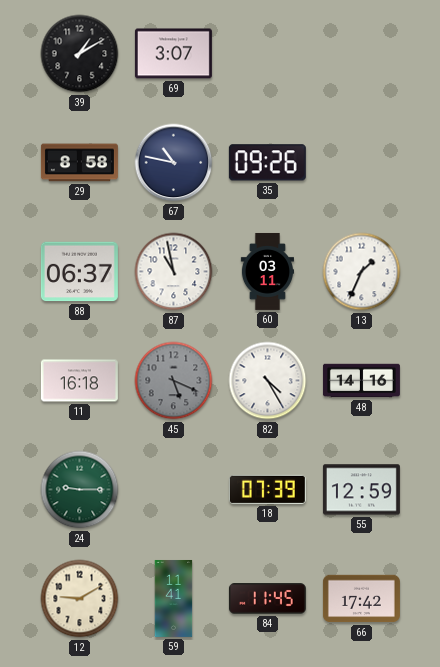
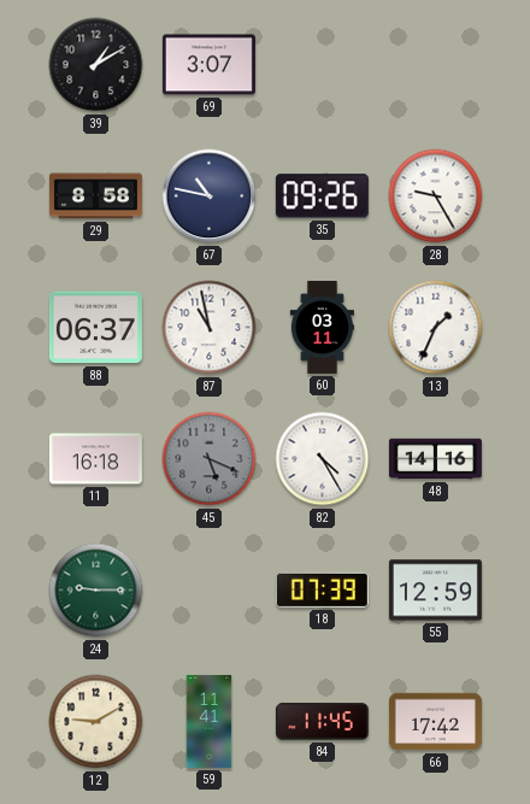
28: none -> 9:25 (436, 196)
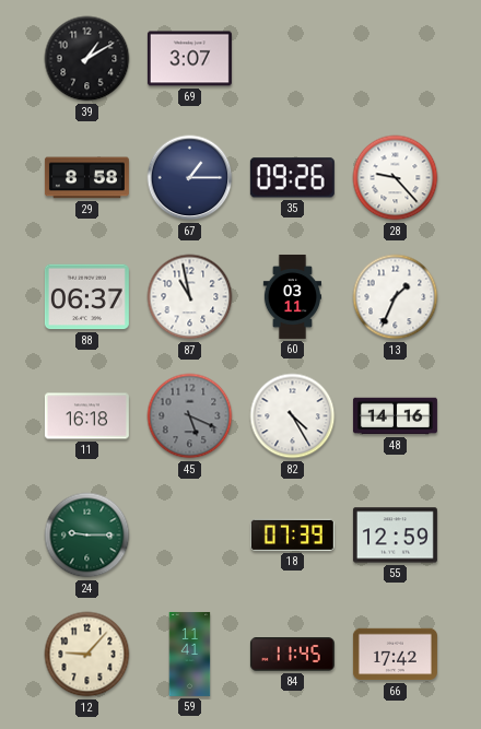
67: 10:47 -> 1:15 (190, 178)
28: 9:25 -> 9:23 (396, 178)
12: 9:10 -> 9:07 (87, 655)
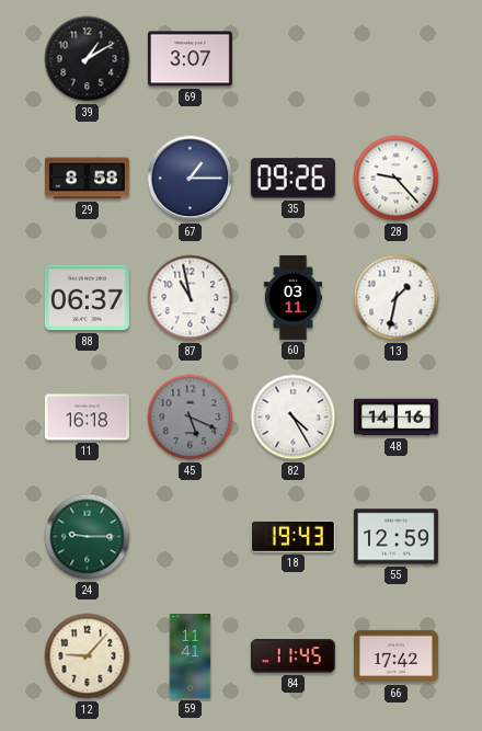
13: 1:34 -> 1:32 (397, 298)
18: 07:39 -> 19:43 (292, 536)
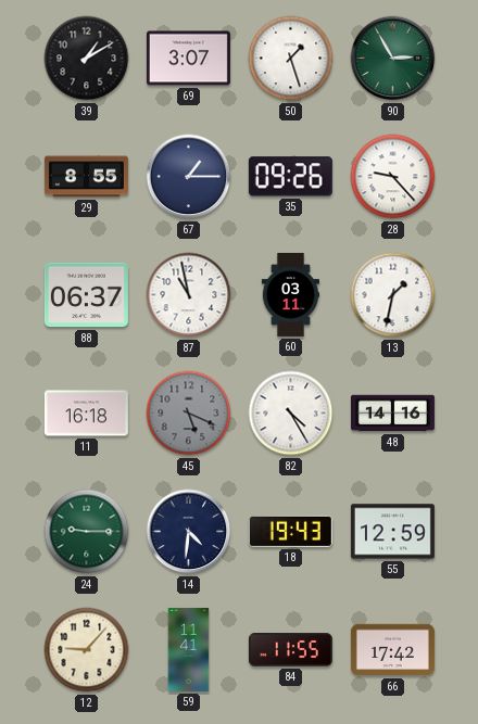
50: none -> 1:27 (291, 59)
90: none -> 2:55 (393, 59)
29: 8:58 -> 8:55 (86, 177)
14: none -> 4:31 (189, 532)
84: 11:45 -> 11:55 (290, 650)
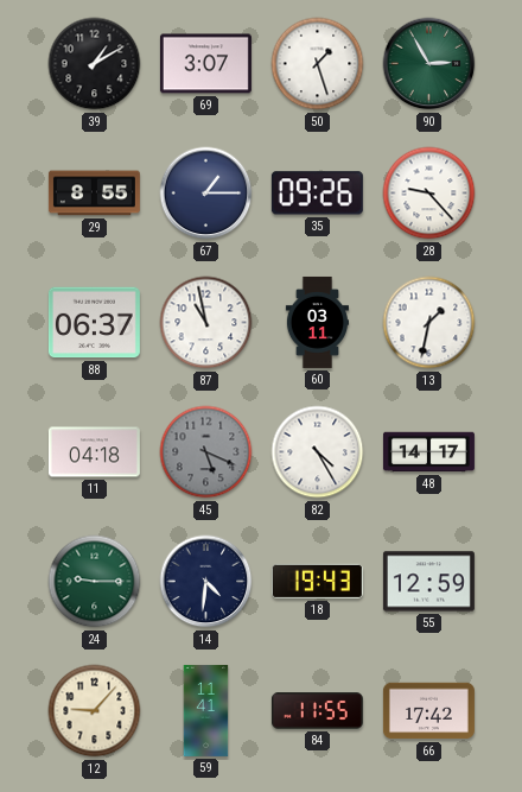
11: 16:18 -> 04:18 (94, 452)
48: 14:16 -> 14:17 (428, 452)
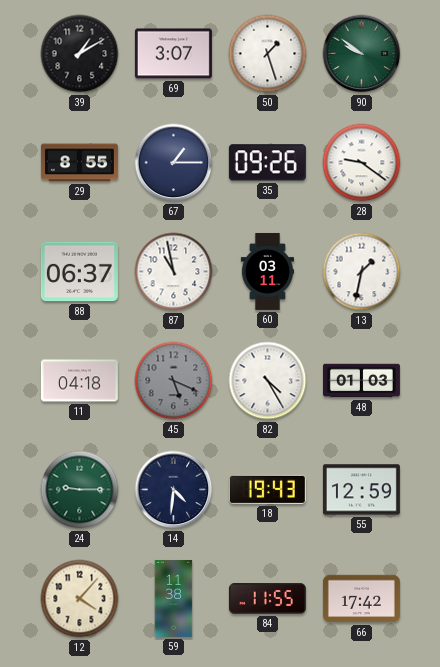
90: 2:55 -> 9:51 (362, 54)
28: 9:23 -> 9:21 (362, 163)
48: 14:17 -> 01:03 (361, 381)
12: 9:07 -> 4:07 (80, 599)
59: 11:41 -> 11:38 (174, 598)
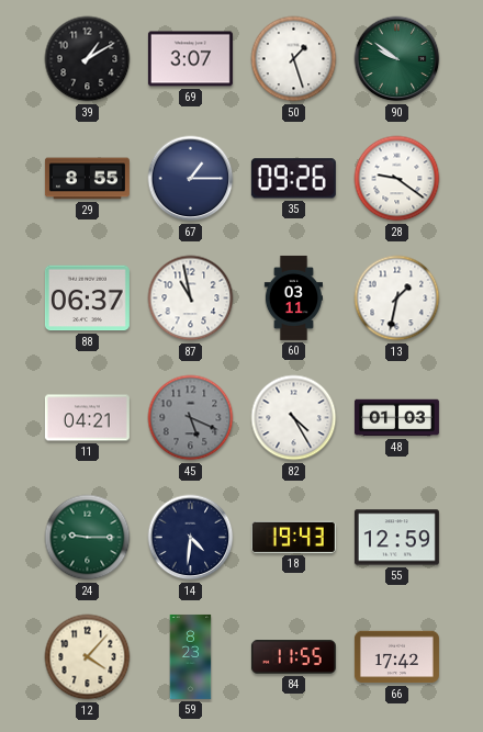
11: 04:18 -> 04:21 (87, 418)
59: 11:38 -> 8:23 (191, 656)
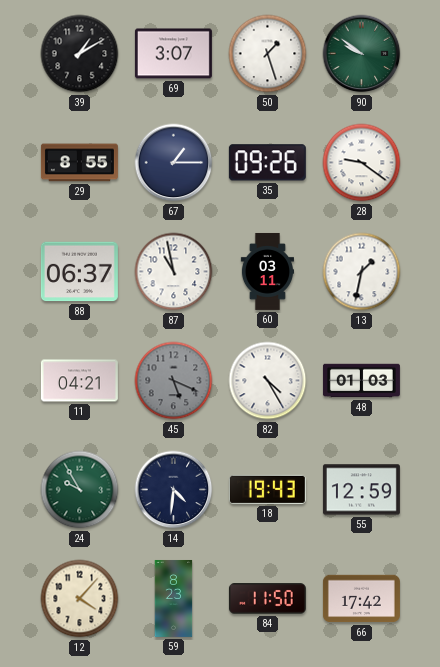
24: 9:15 -> 9:55 (80, 490)
84: 11:55 -> 11:50 (267, 599)
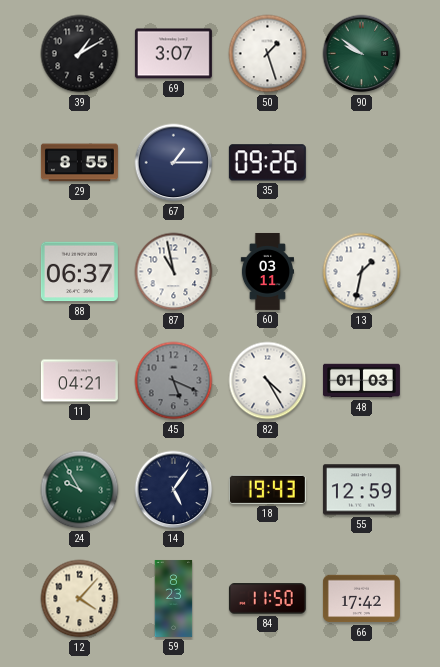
28: 9:21 -> none (362, 163)
14: 4:31 -> 5:06 (174, 490)
